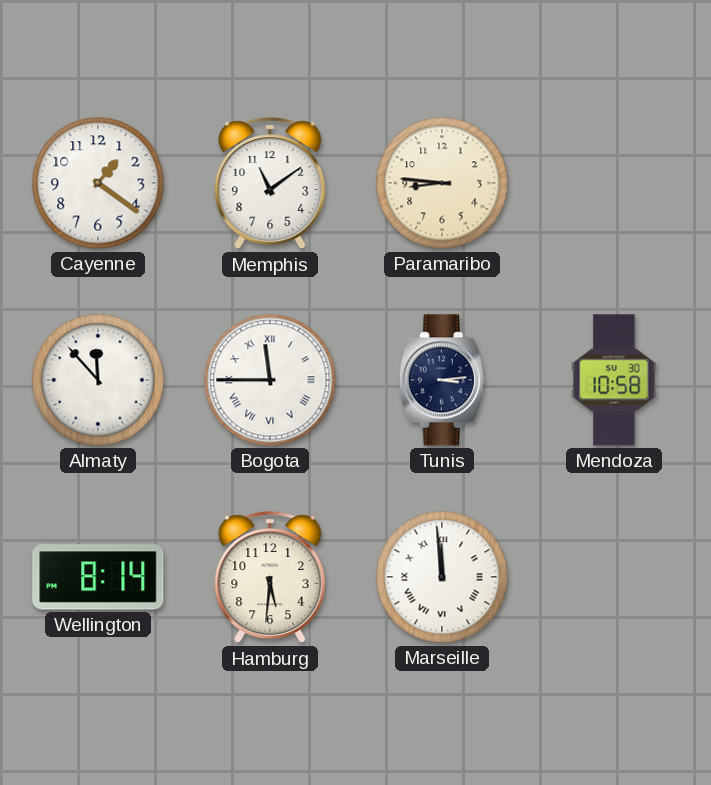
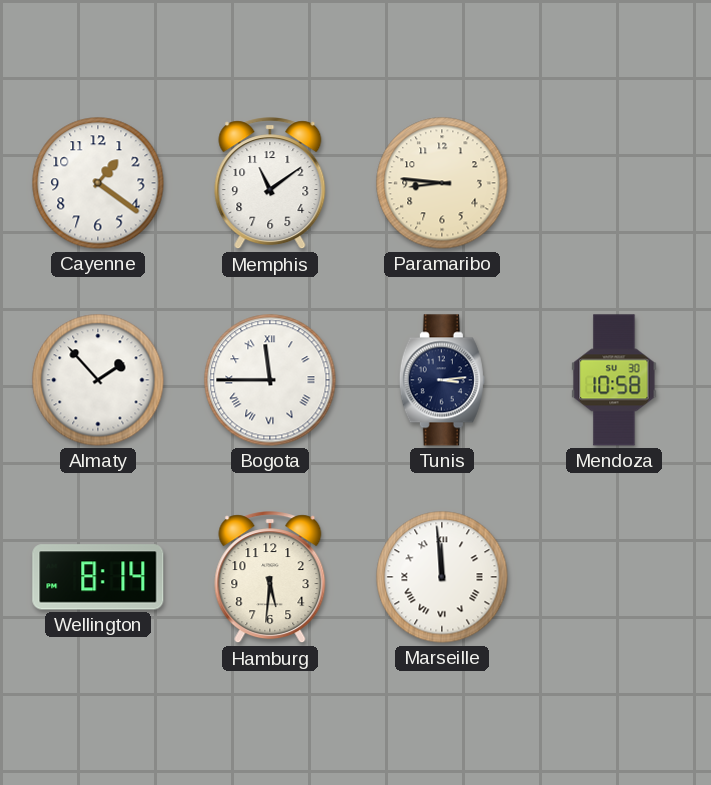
Almaty: 11:53 -> 1:53 (98, 380)
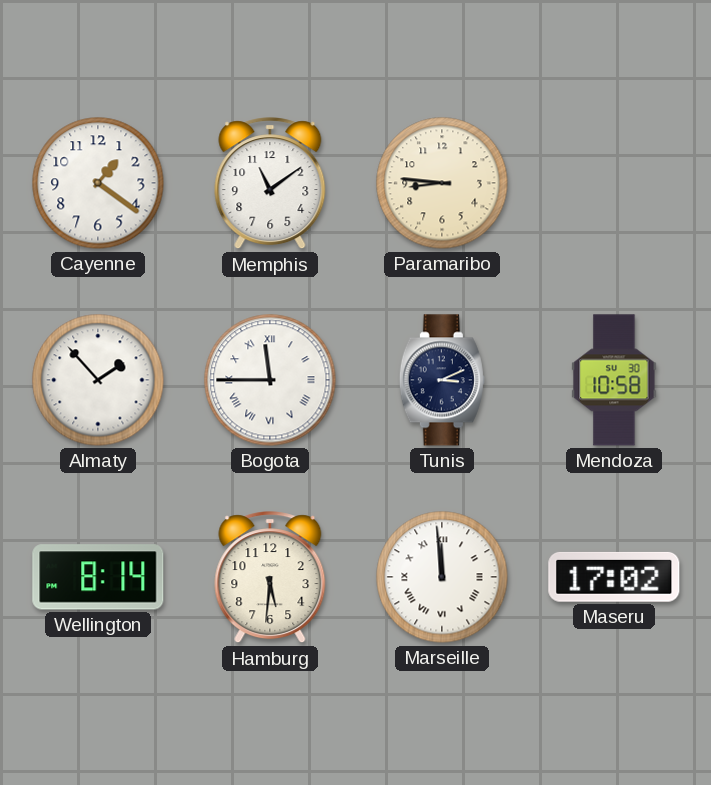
Tunis: 3:14 -> 3:11 (442, 380)
Maseru: none -> 17:02 (614, 577)
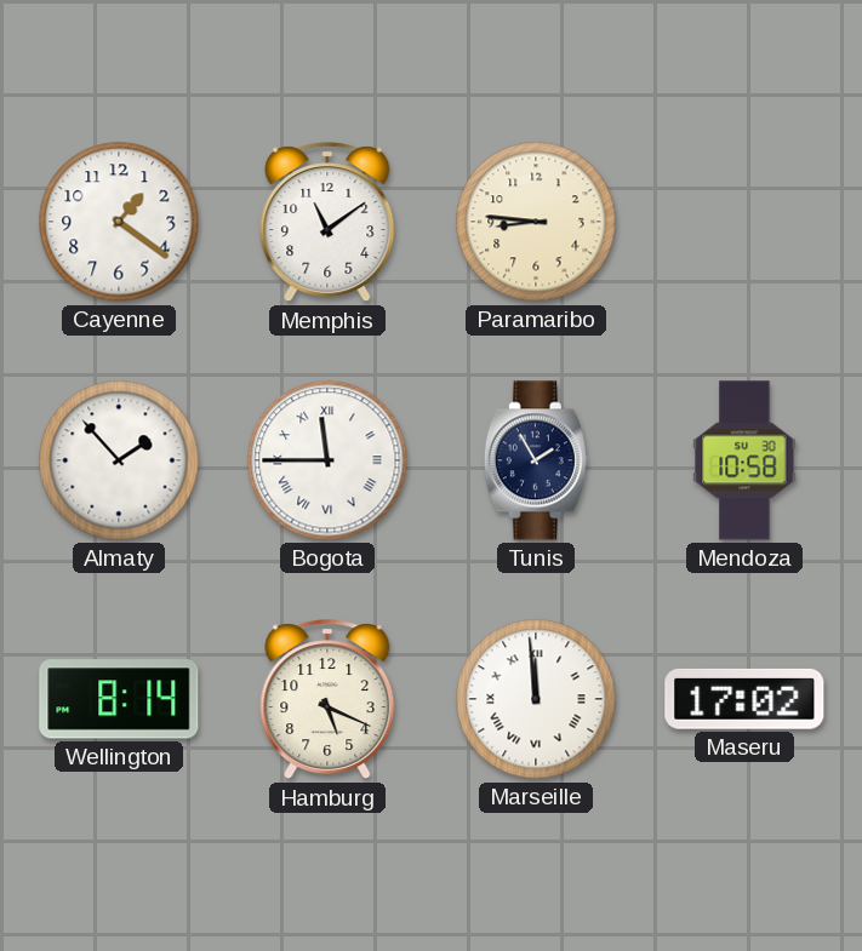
Tunis: 3:11 -> 1:55 (536, 460)
Hamburg: 5:31 -> 5:19 (327, 700)
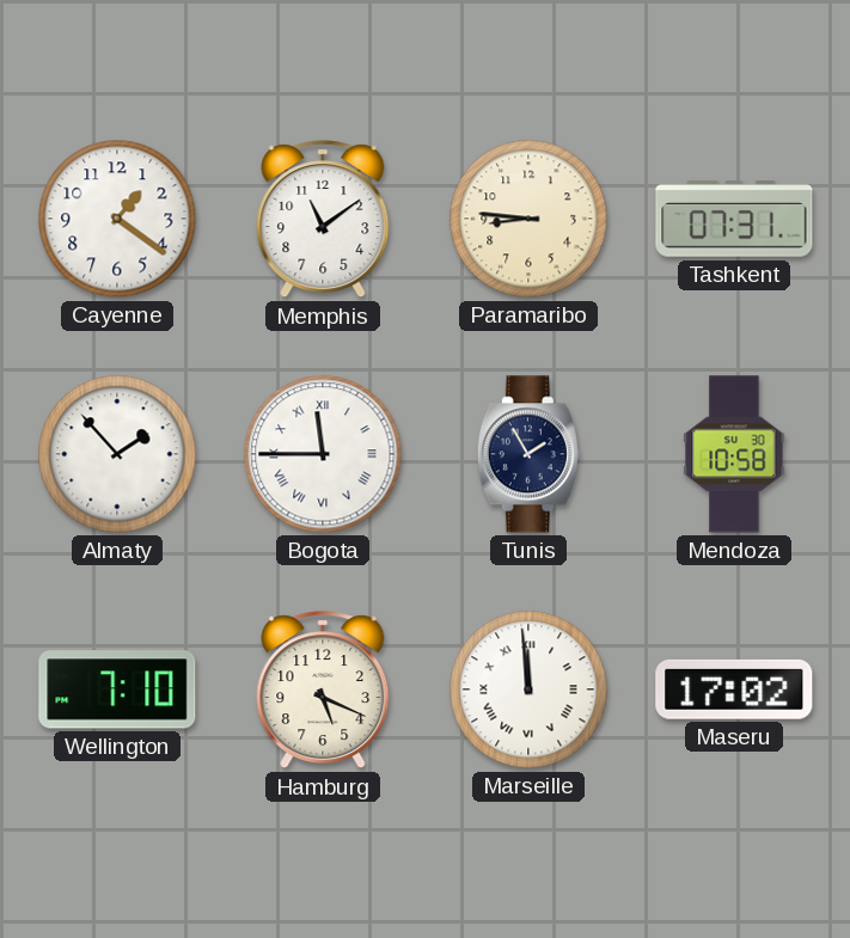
Tashkent: none -> 07:31 (734, 220)
Wellington: 8:14 -> 7:10 (117, 689)
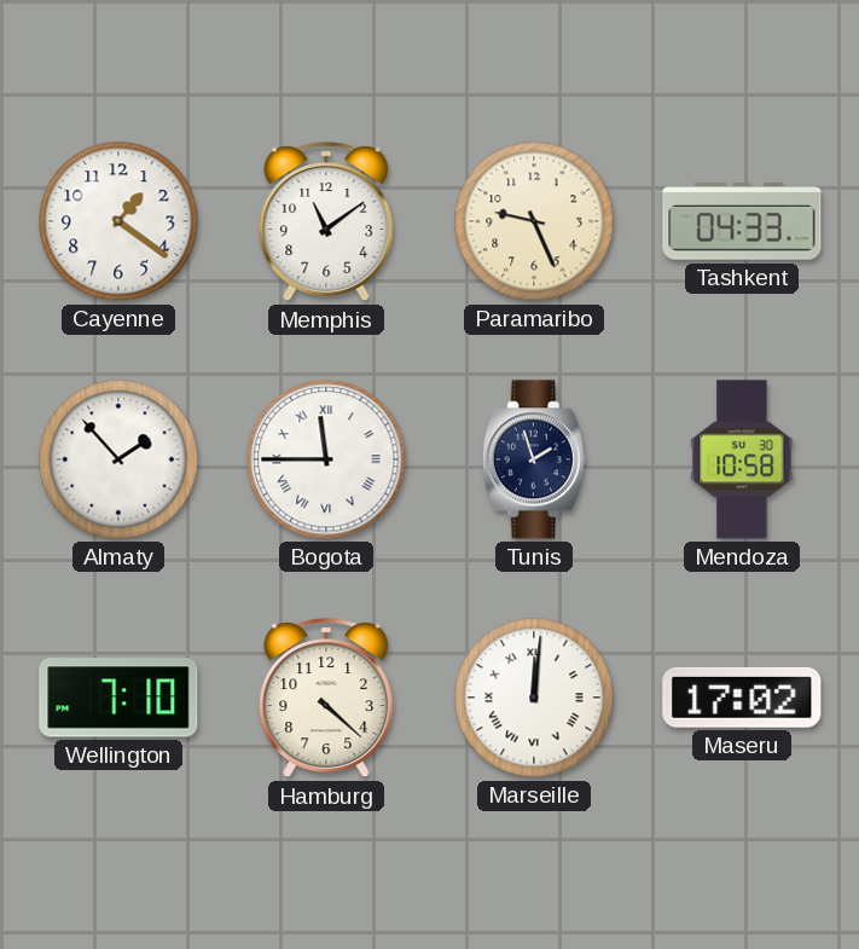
Paramaribo: 8:46 -> 9:26 (534, 221)
Tashkent: 07:31 -> 04:33 (742, 222)
Tunis: 1:55 -> 1:57 (534, 459)
Hamburg: 5:19 -> 4:22 (326, 699)
Marseille: 11:59 -> 12:01 (534, 698)
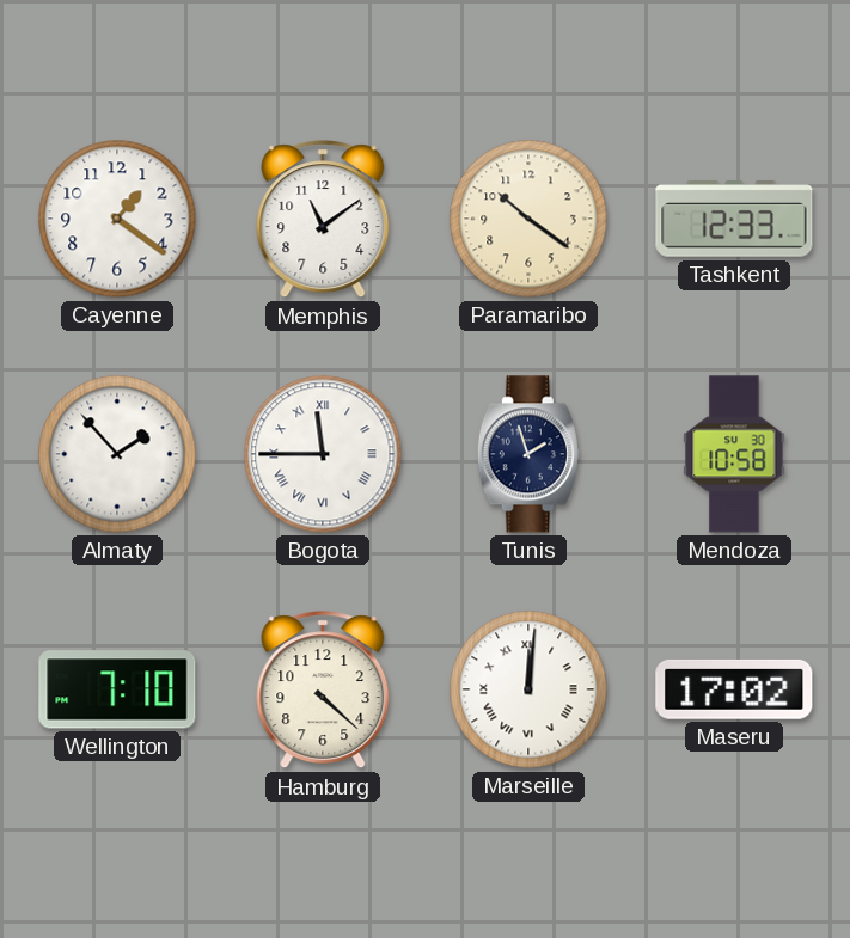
Paramaribo: 9:26 -> 10:21 (528, 219)
Tashkent: 04:33 -> 12:33 (734, 220)
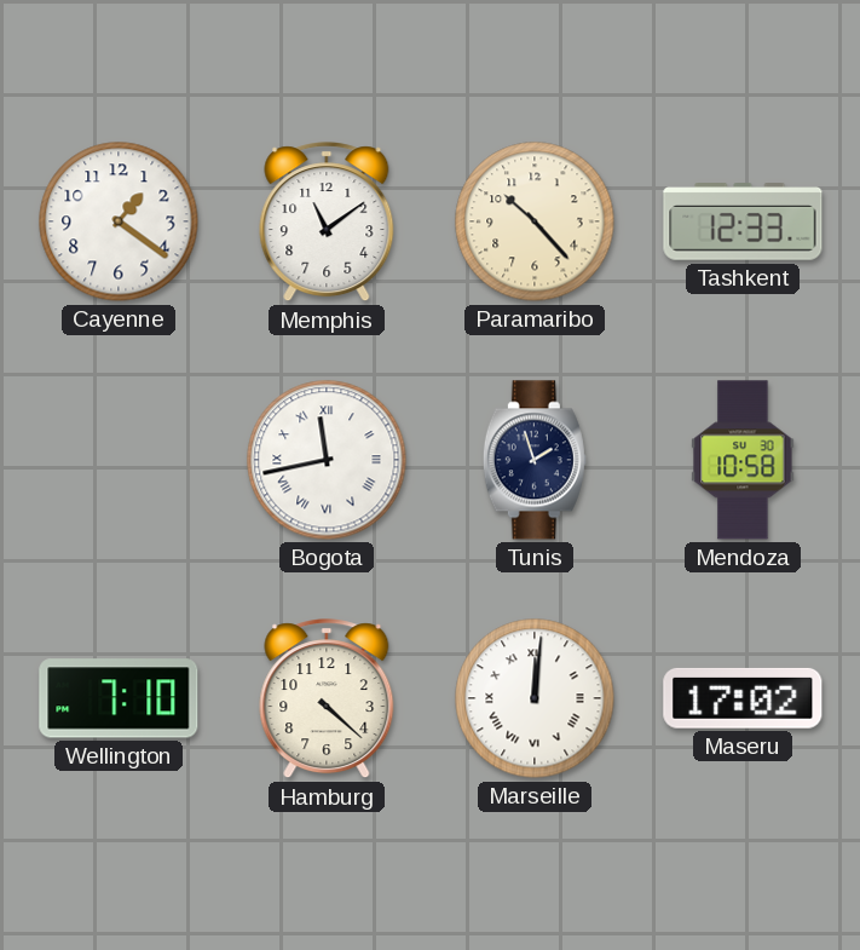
Paramaribo: 10:21 -> 10:23 (535, 221)
Almaty: 1:53 -> none (117, 454)
Bogota: 11:45 -> 11:43 (327, 460)
